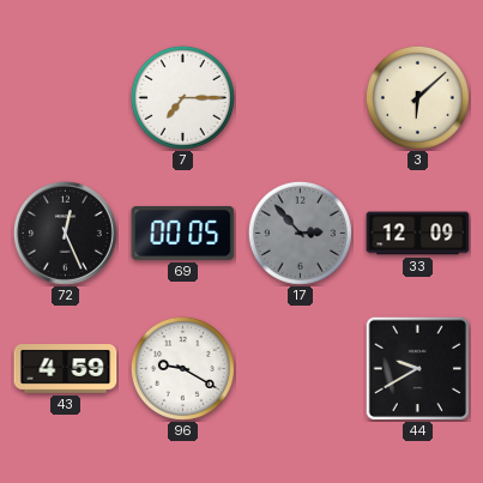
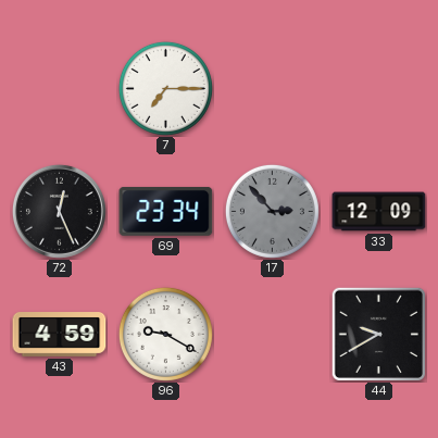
3: 6:08 -> none (417, 97)
69: 00:05 -> 23:34 (166, 211)
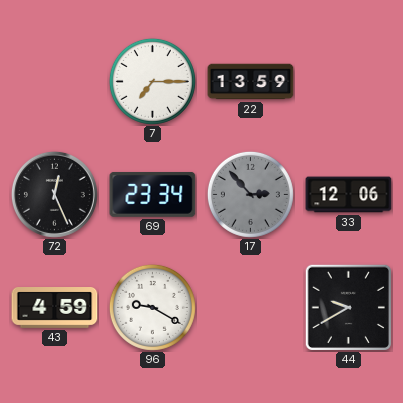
22: none -> 13:59 (251, 82)
33: 12:09 -> 12:06 (349, 195)
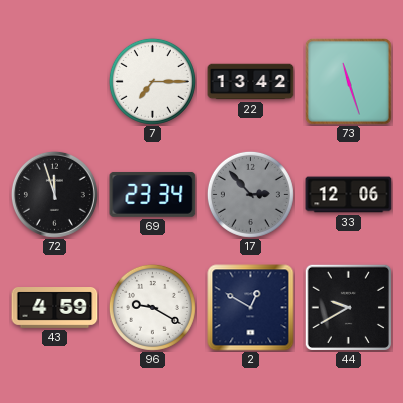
22: 13:59 -> 13:42 (251, 82)
73: none -> 11:27 (348, 81)
72: 12:26 -> 11:57 (54, 194)
2: none -> 12:50 (251, 308)
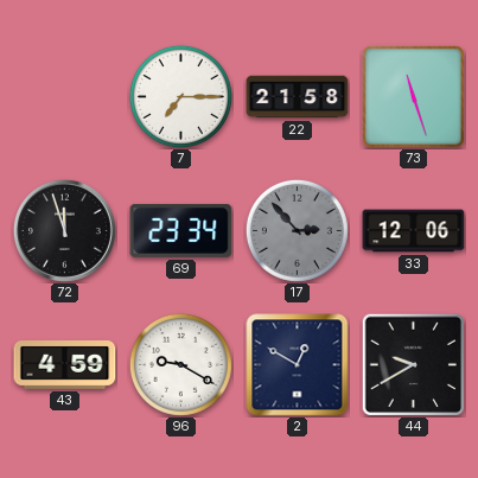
22: 13:42 -> 21:58 (298, 97)
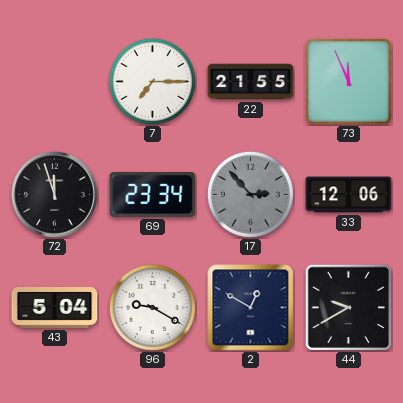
22: 21:58 -> 21:55 (251, 82)
73: 11:27 -> 11:56 (348, 81)
43: 4:59 -> 5:04 (55, 308)
